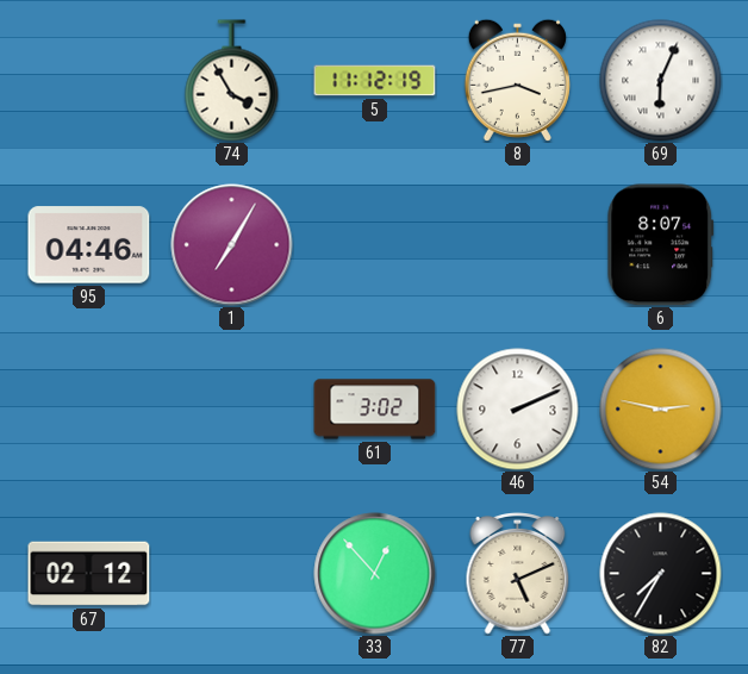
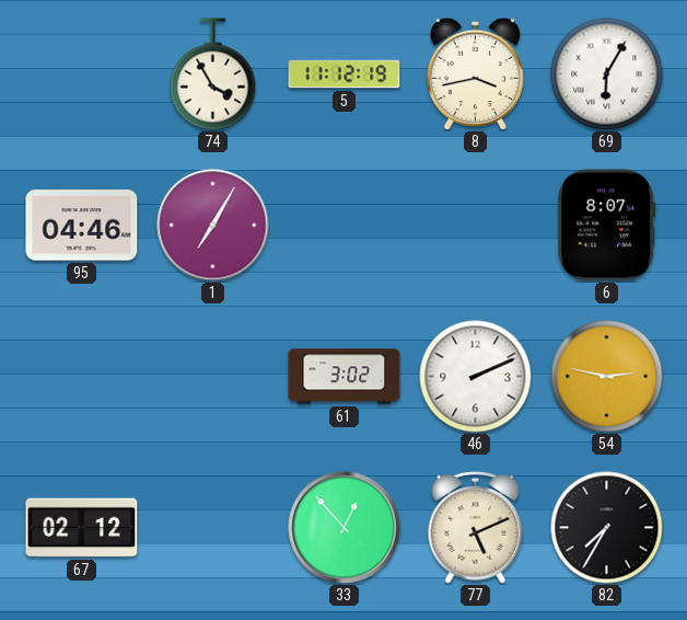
69: 6:04 -> 6:05 (607, 74)
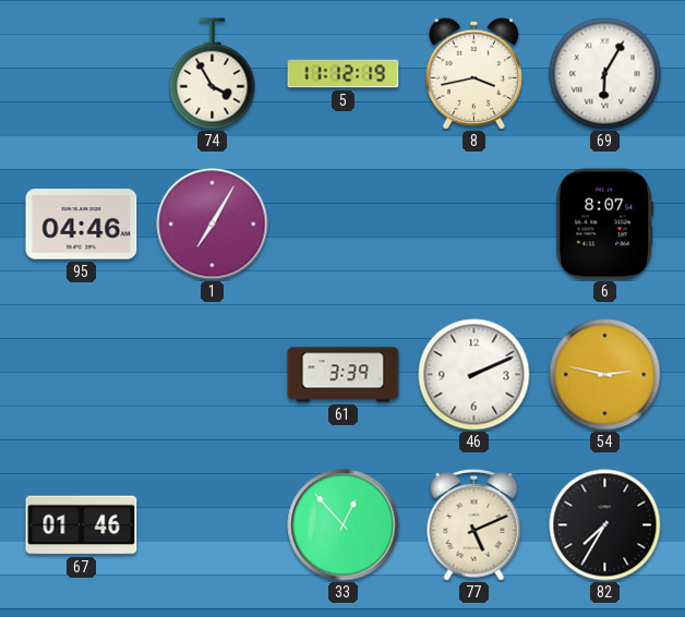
61: 3:02 -> 3:39 (344, 375)
67: 02:12 -> 01:46 (82, 525)
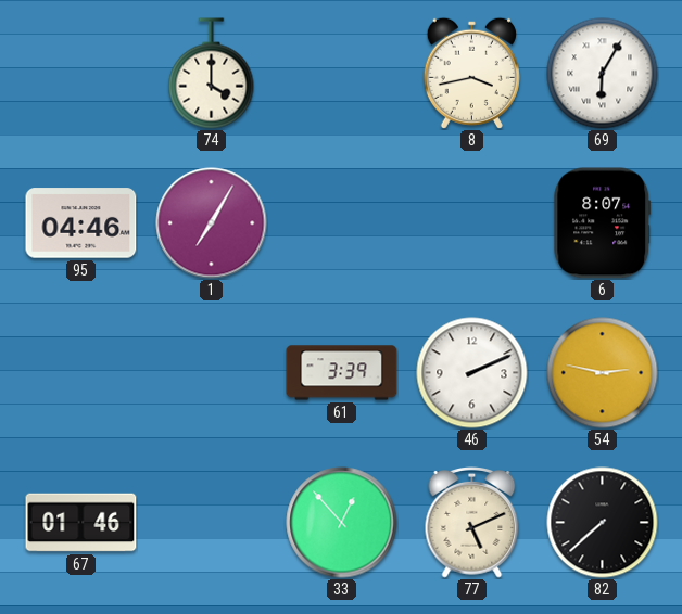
74: 3:55 -> 4:00 (212, 74)
5: 11:12 -> none (344, 74)
82: 7:35 -> 7:38 (603, 523)
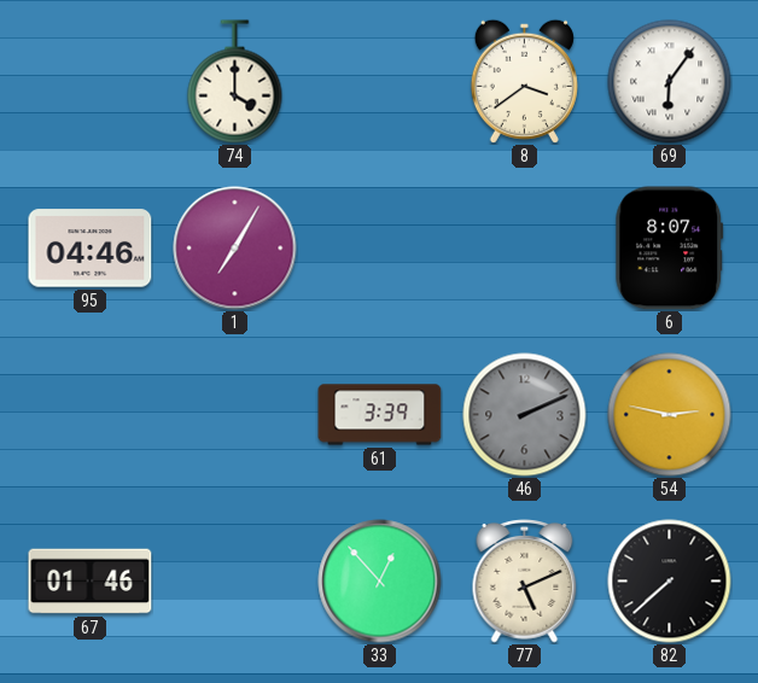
8: 3:43 -> 3:39 (524, 81)
69: 6:05 -> 6:06 (670, 82)
46 dial: white -> grey (525, 415)
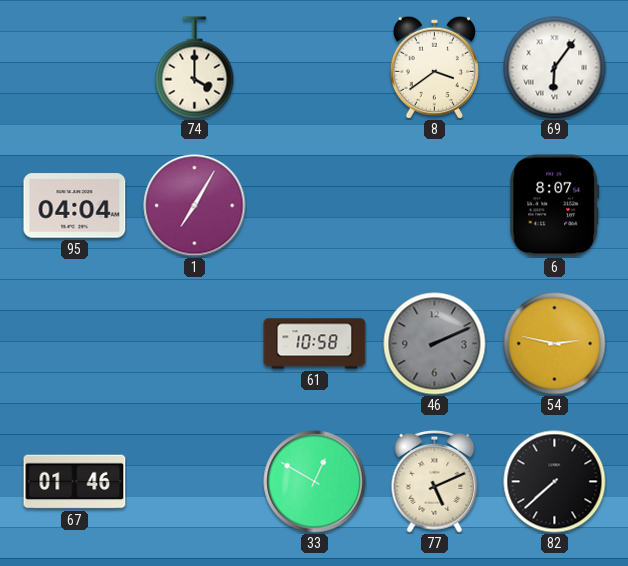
95: 04:46 -> 04:04 (75, 206)
61: 3:39 -> 10:58 (315, 344)
33: 12:53 -> 12:50 (315, 482)
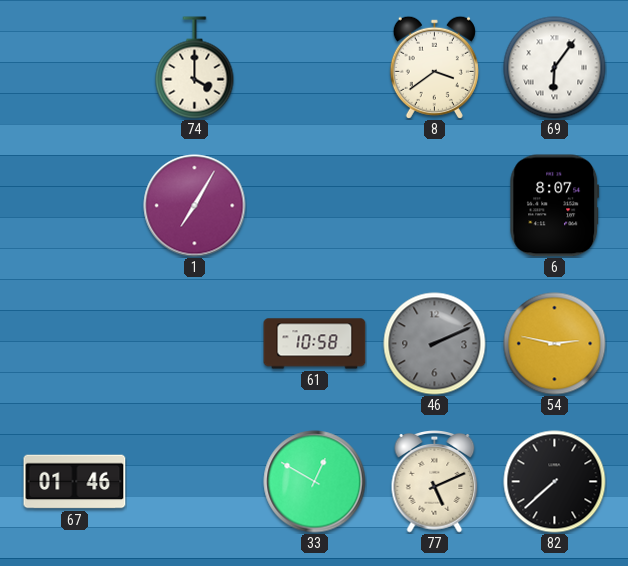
95: 04:04 -> none (75, 206)
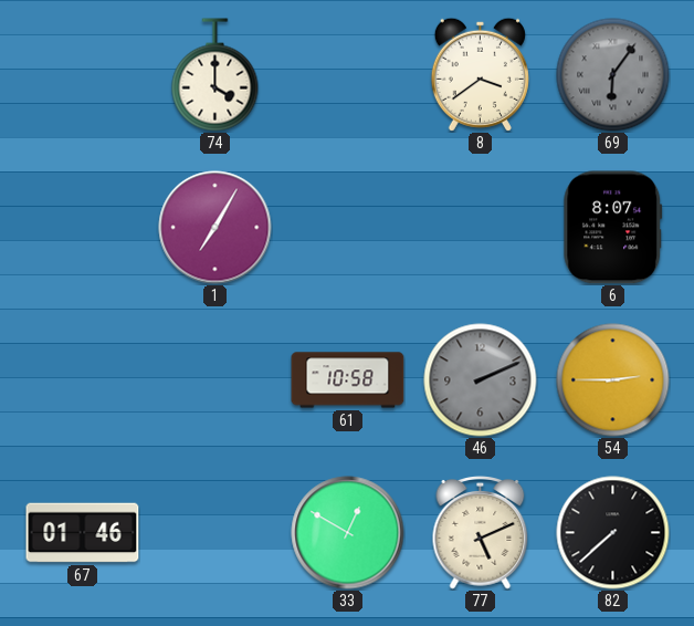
69 dial: white -> grey (613, 75)
54: 2:47 -> 2:45 (613, 380)
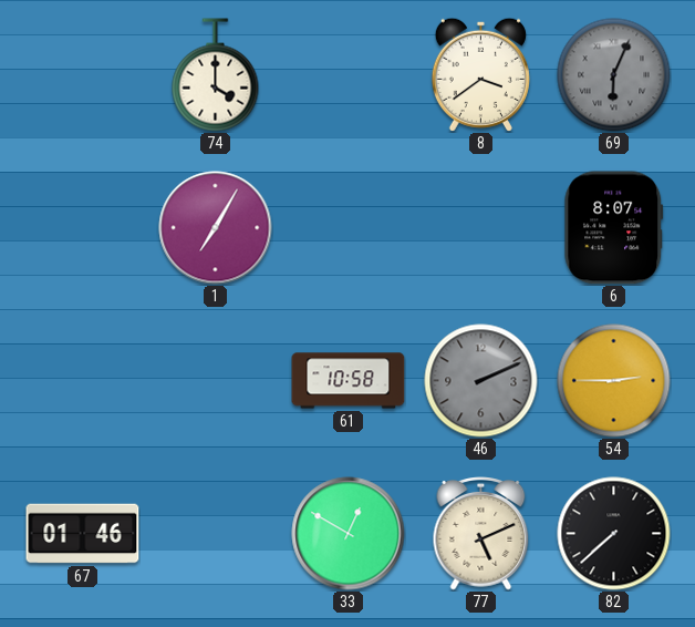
69: 6:06 -> 6:04 (614, 75)
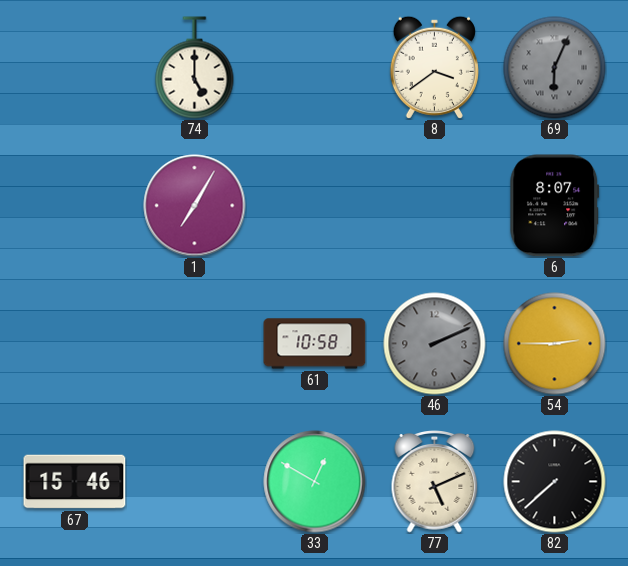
74: 4:00 -> 5:00 (195, 68)
67: 01:46 -> 15:46 (75, 482)
